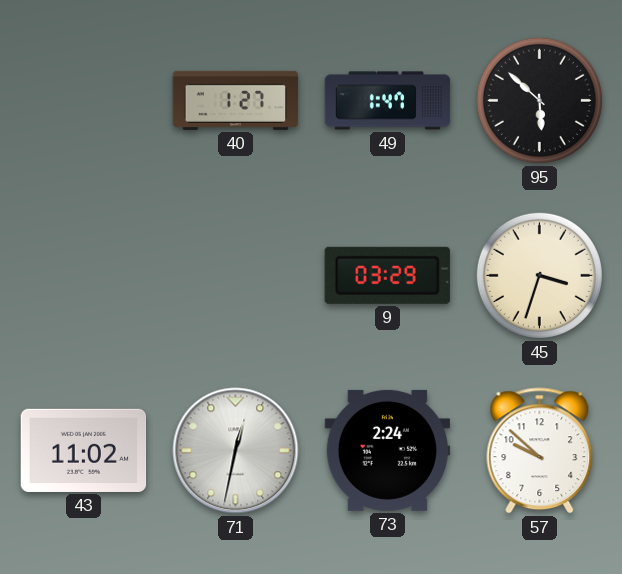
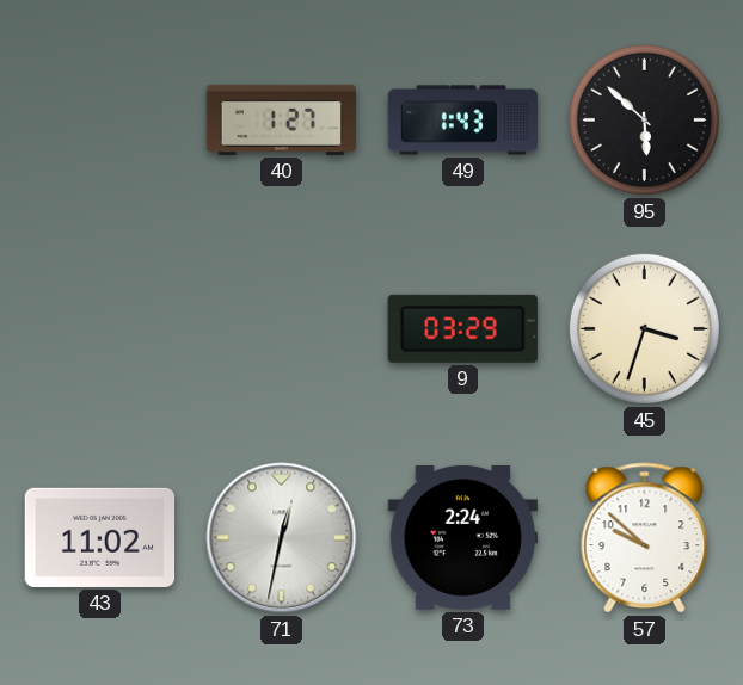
49: 1:47 -> 1:43 (463, 121)
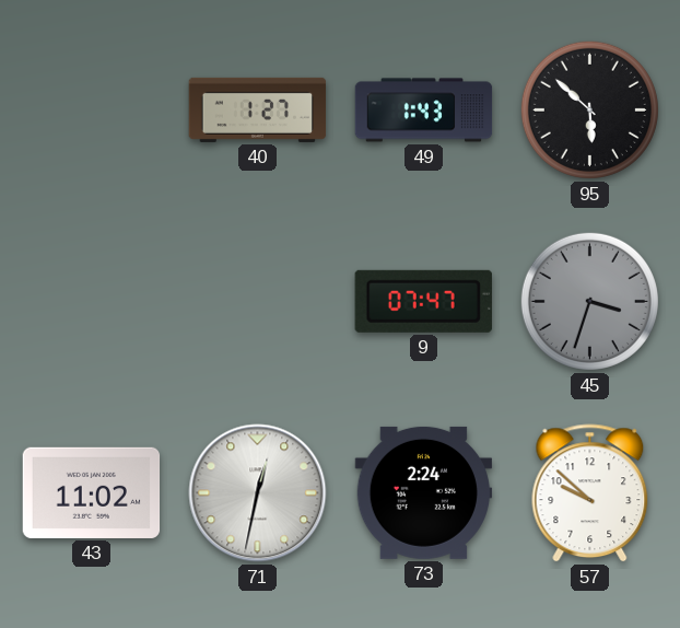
9: 03:29 -> 07:47 (423, 301)
45 dial: cream -> grey (589, 301)
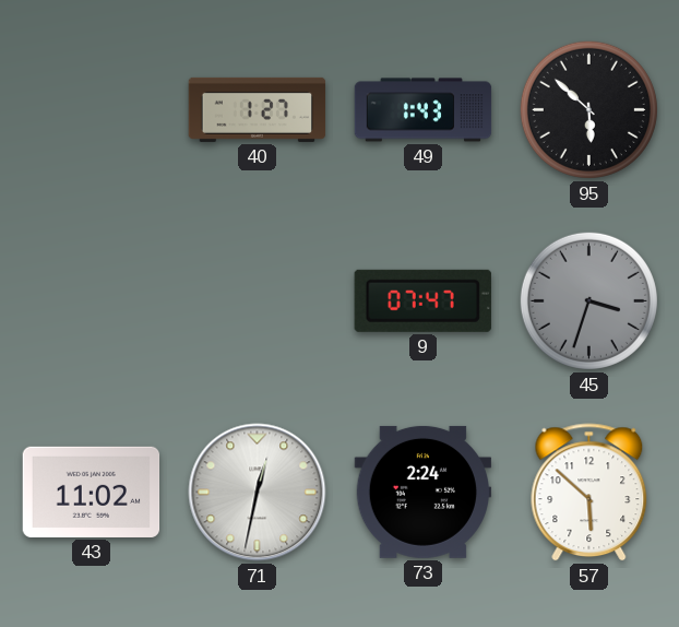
57: 9:52 -> 5:52 (589, 493)
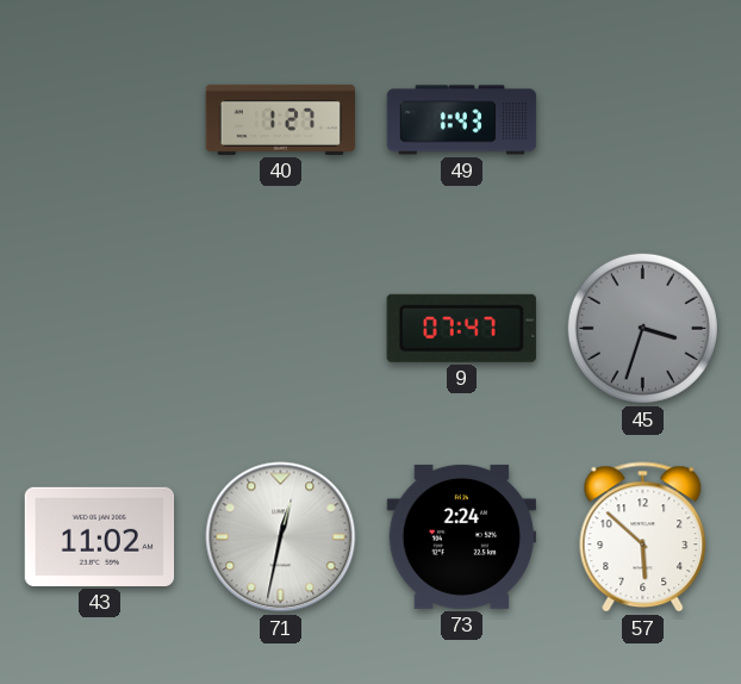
95: 5:52 -> none (588, 109)
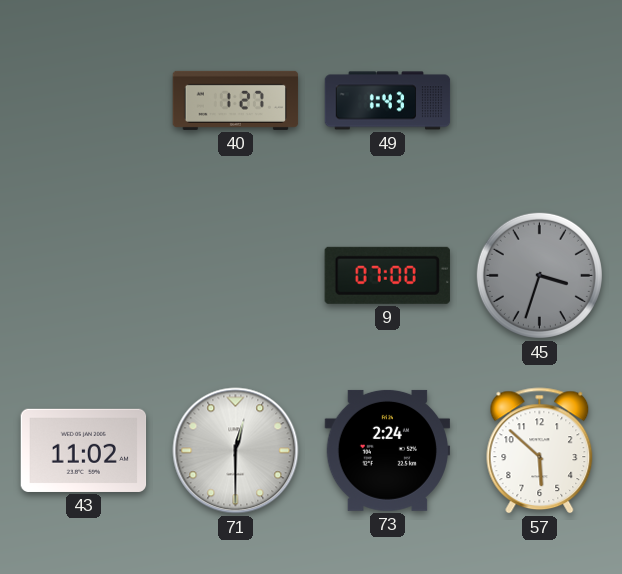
9: 07:47 -> 07:00 (387, 275)
71: 12:32 -> 12:30 (236, 451)
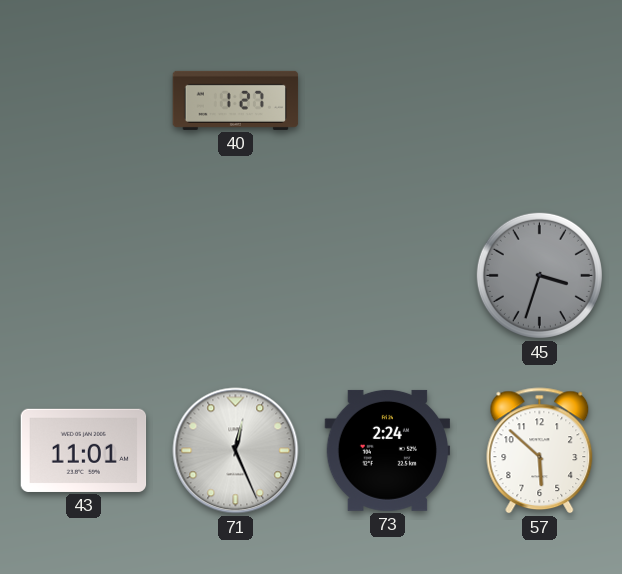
49: 1:43 -> none (388, 101)
9: 07:00 -> none (387, 275)
43: 11:02 -> 11:01 (84, 450)
71: 12:30 -> 12:26 (236, 451)
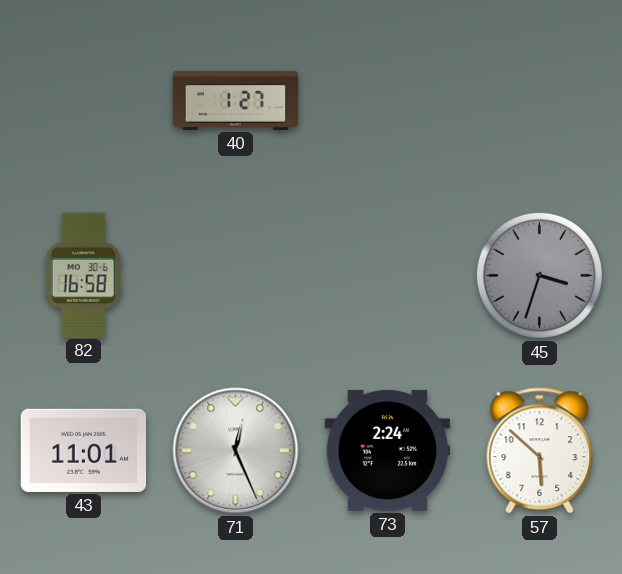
82: none -> 16:58 (83, 275)
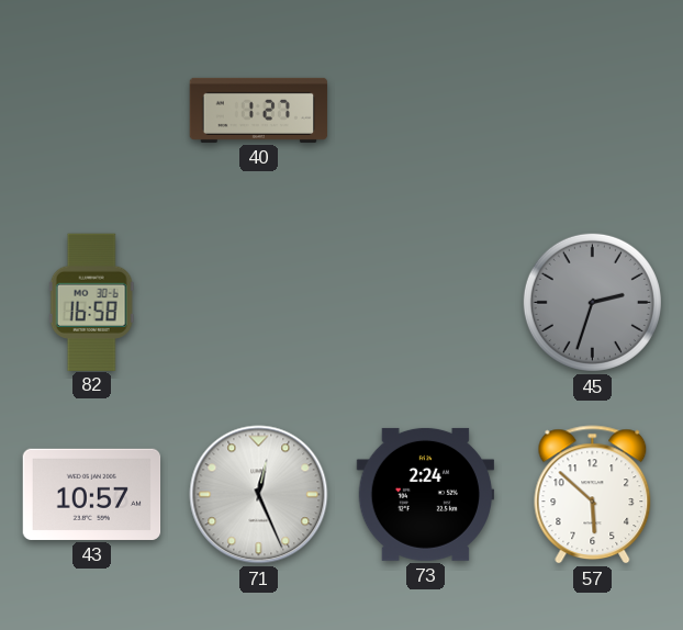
45: 3:33 -> 2:33 (592, 302)
43: 11:01 -> 10:57 (92, 494)
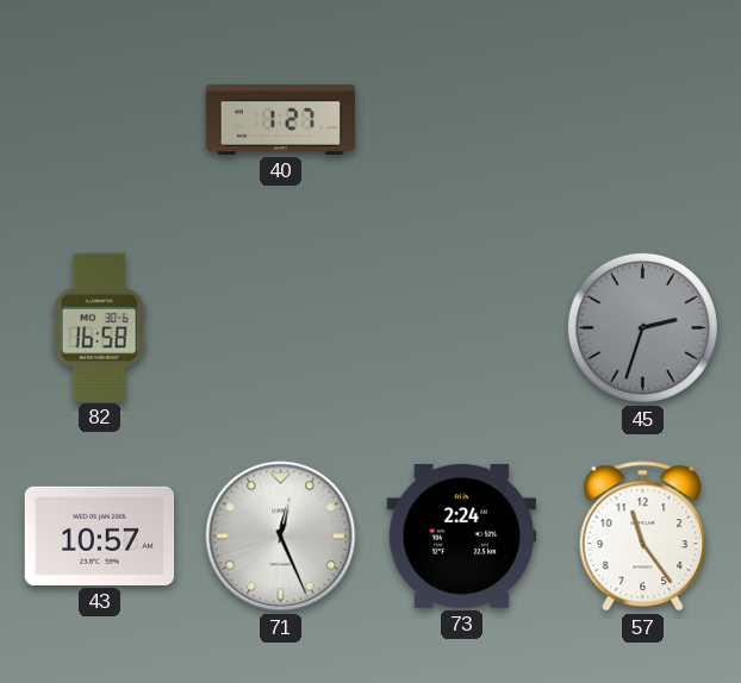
57: 5:52 -> 11:24 (643, 537)
